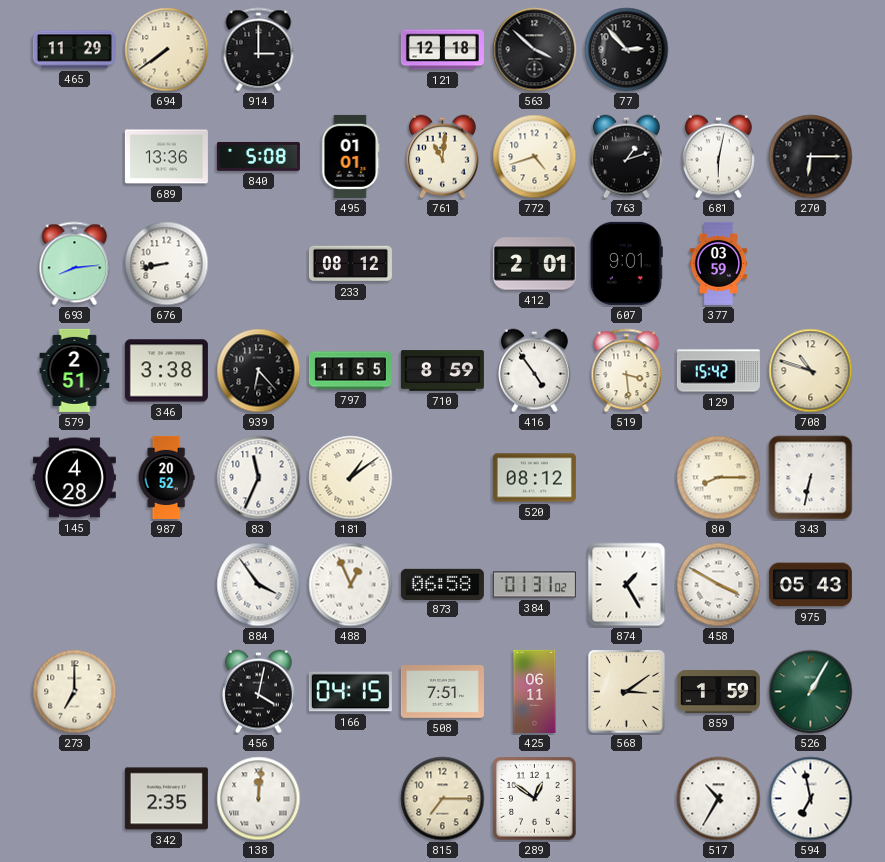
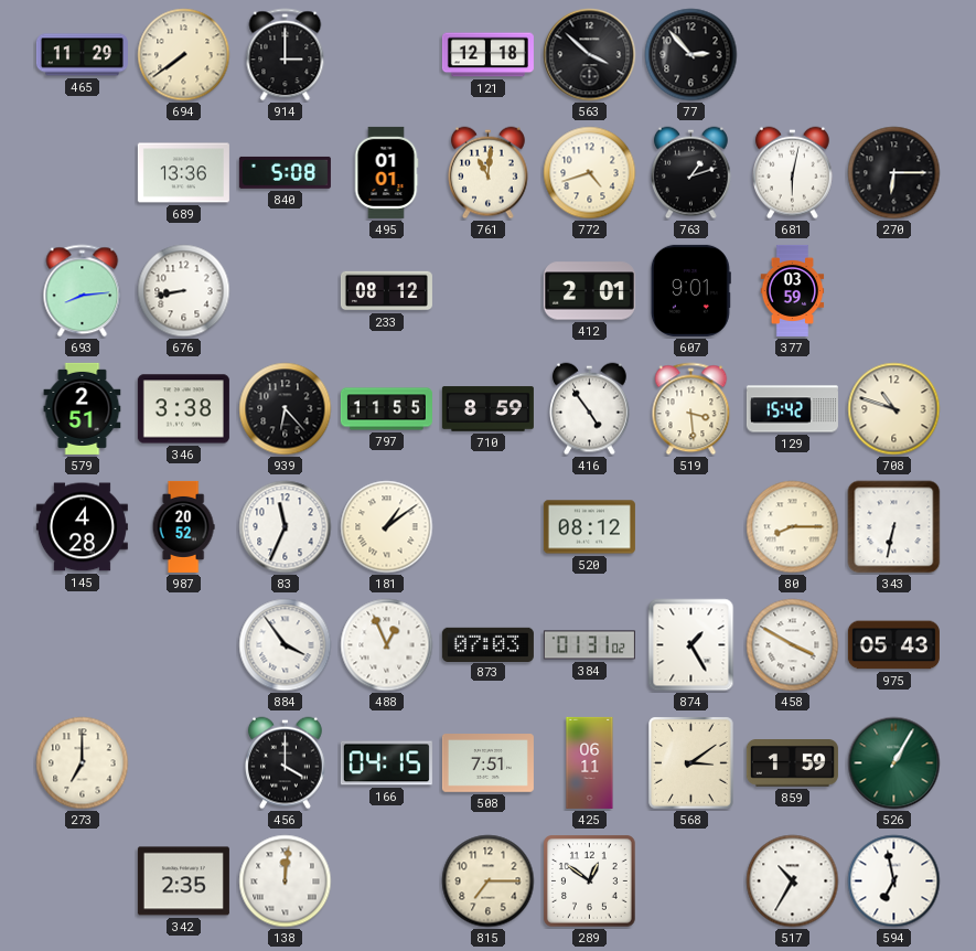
873: 06:58 -> 07:03 (487, 644)
456: 4:02 -> 4:00 (286, 763)
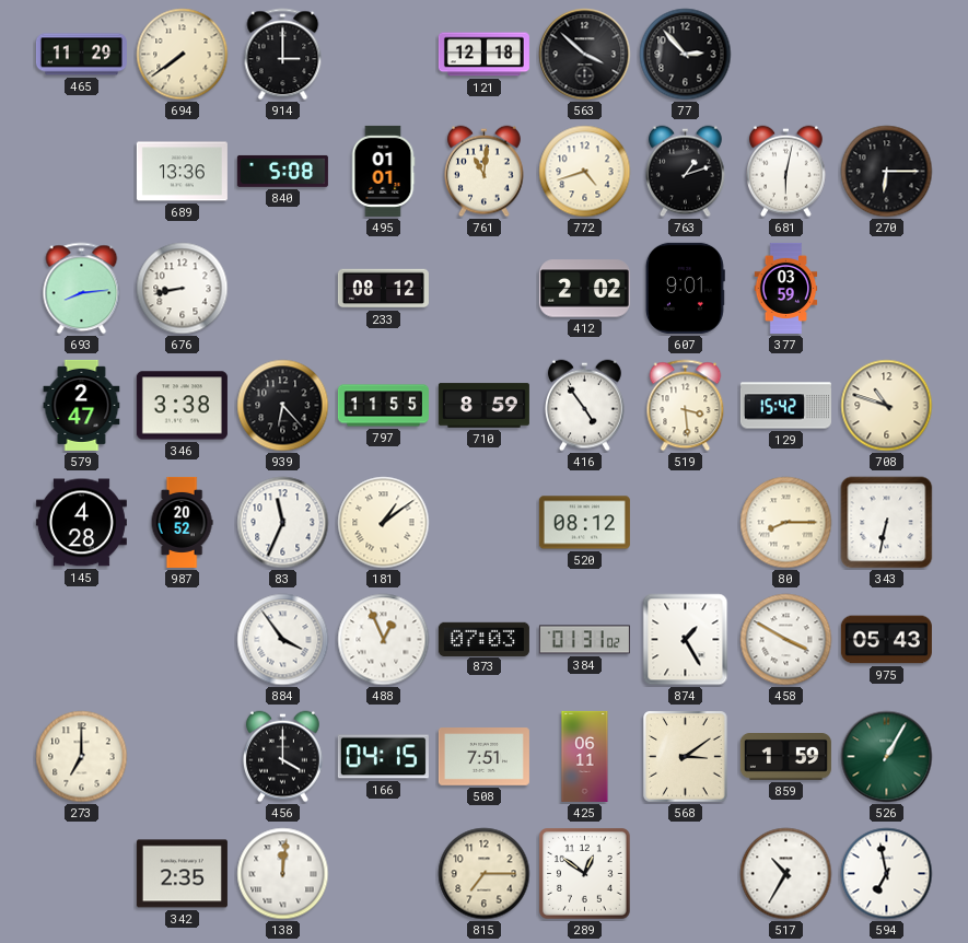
412: 2:01 -> 2:02 (584, 289)
579: 2:51 -> 2:47 (82, 405)
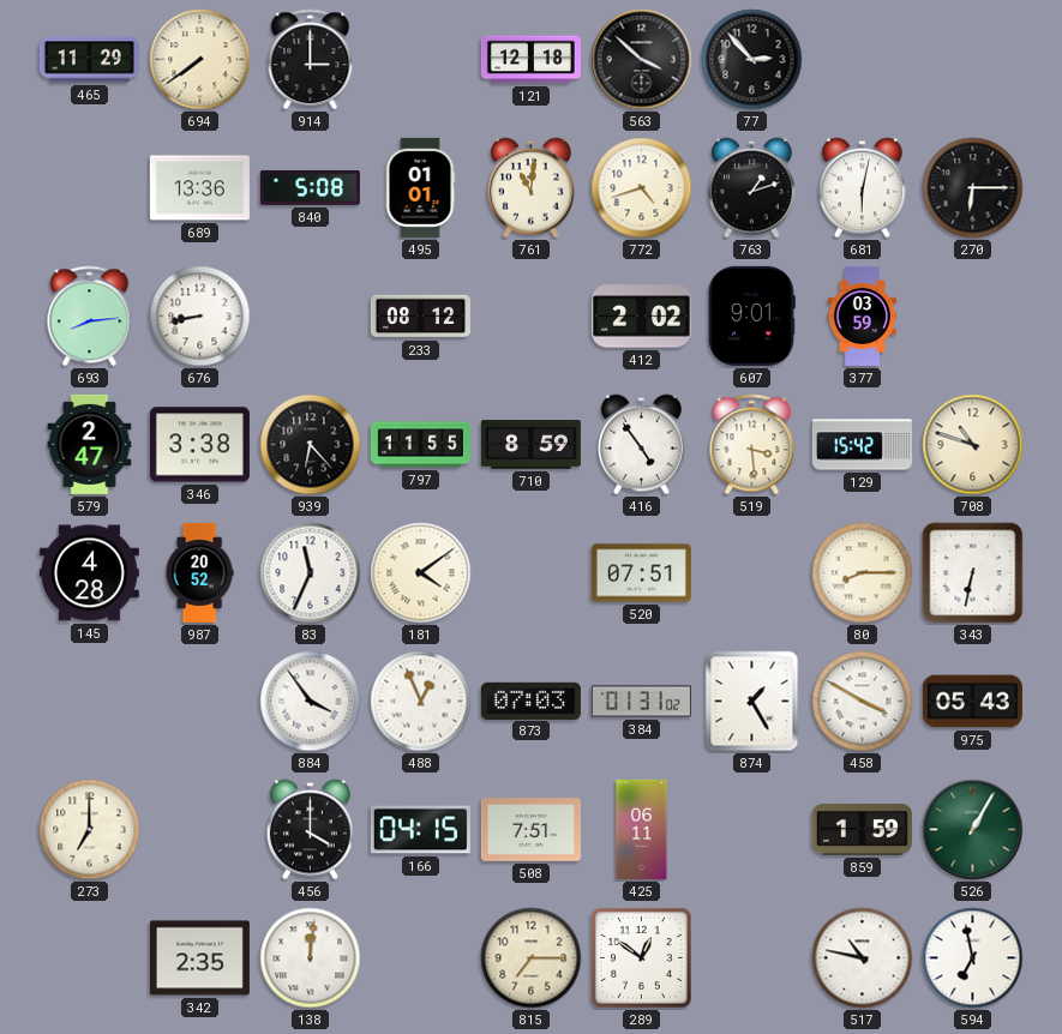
181: 1:09 -> 4:09 (421, 573)
520: 08:12 -> 07:51 (641, 573)
568: 3:09 -> none (686, 757)
517: 10:35 -> 10:47 (863, 958)
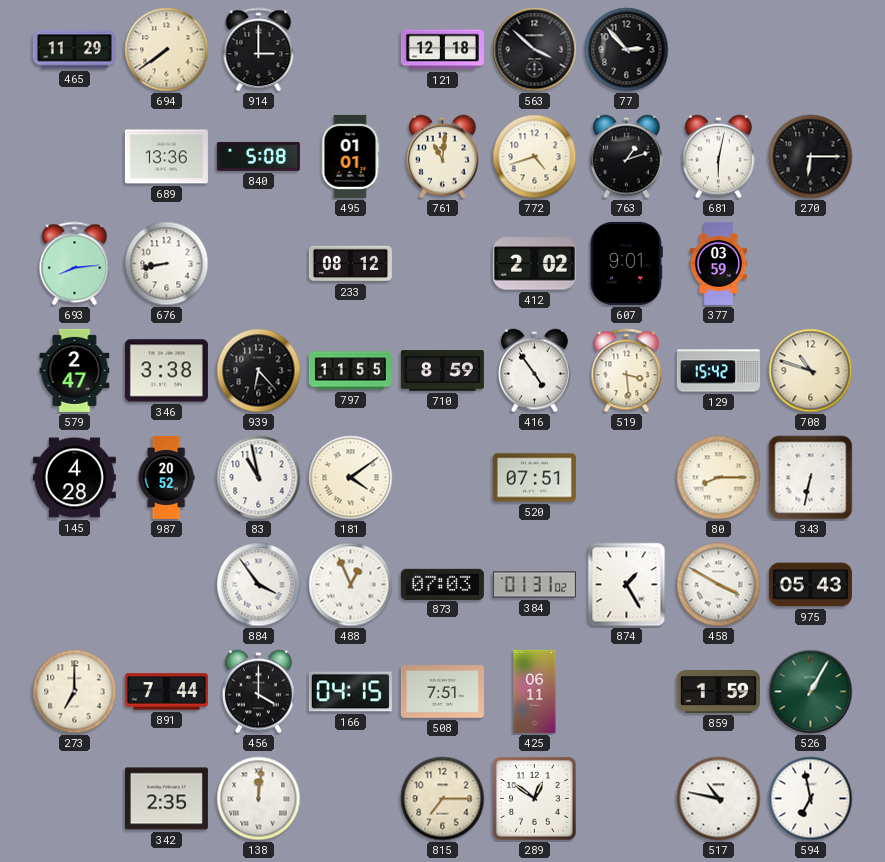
83: 11:34 -> 10:58 (259, 478)
891: none -> 7:44 (166, 692)
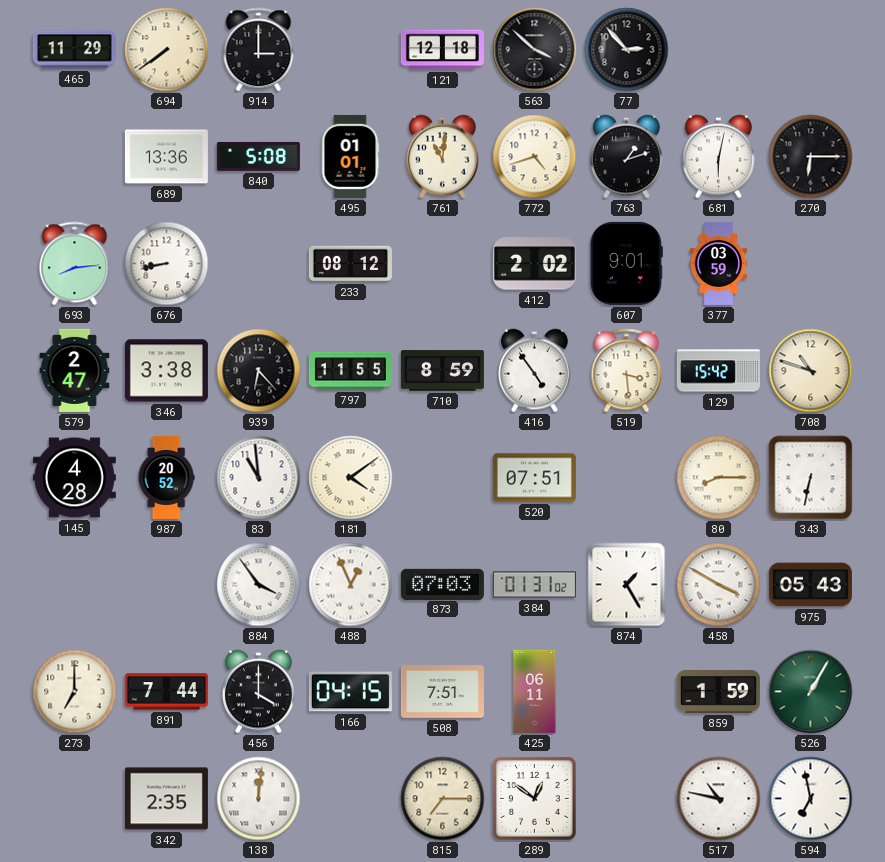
83: 10:58 -> 10:59 (259, 478)
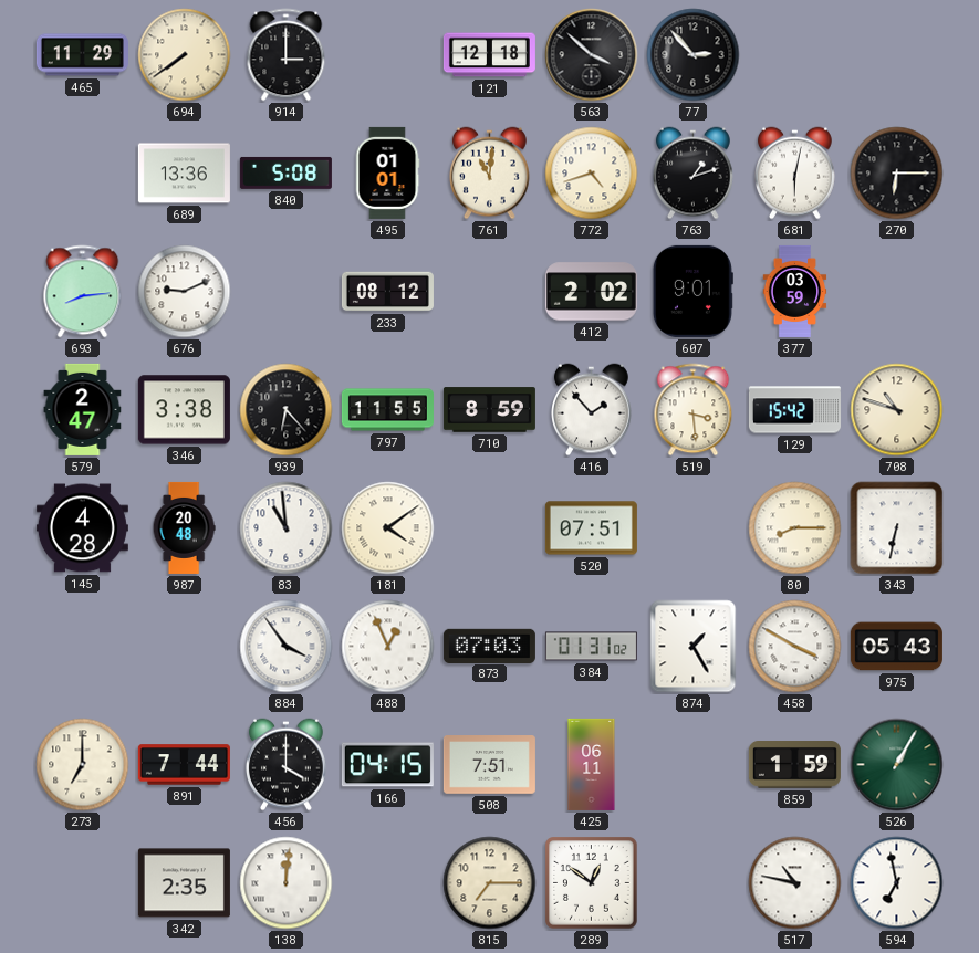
676: 8:43 -> 9:11 (185, 292)
416: 4:54 -> 1:53 (592, 410)
987: 20:52 -> 20:48 (184, 527)
